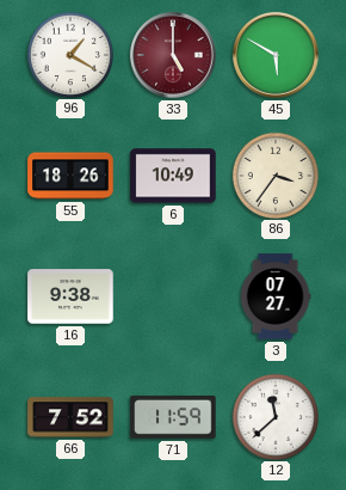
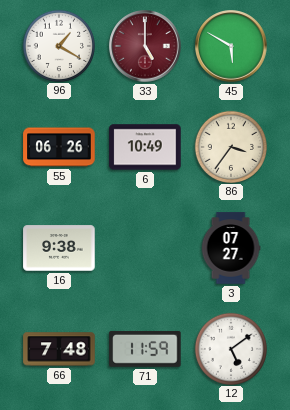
55: 18:26 -> 06:26 (59, 147)
66: 7:52 -> 7:48 (59, 349)
12: 11:38 -> 5:09 (230, 348)
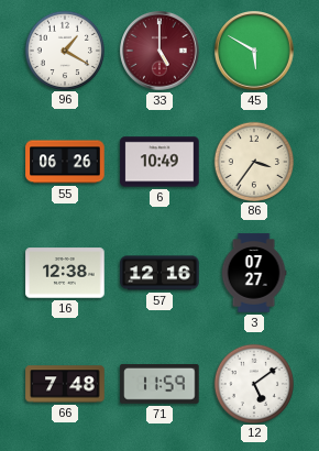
16: 9:38 -> 12:38 (65, 273)
57: none -> 12:16 (159, 273)
